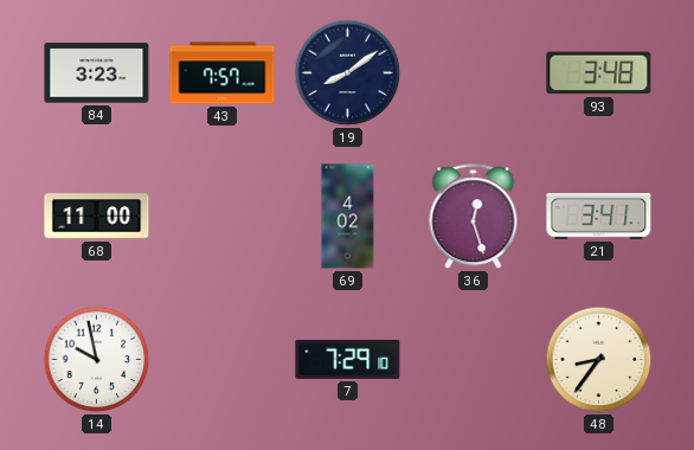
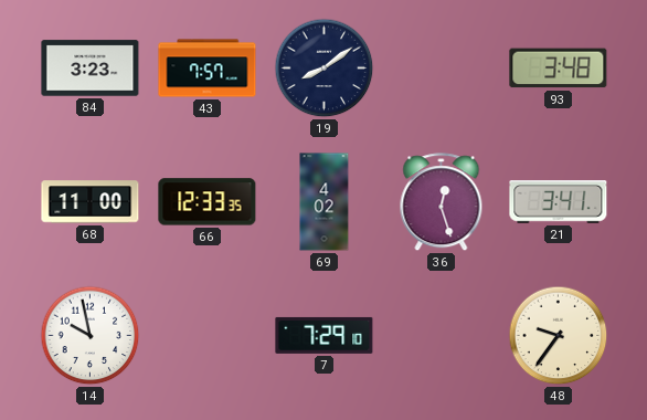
66: none -> 12:33 (208, 202)
48: 8:36 -> 9:36 (559, 336)
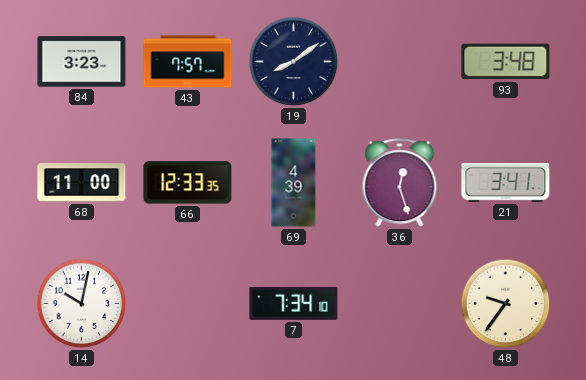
69: 4:02 -> 4:39 (294, 183)
14: 9:58 -> 10:02 (82, 304)
7: 7:29 -> 7:34 (294, 303)
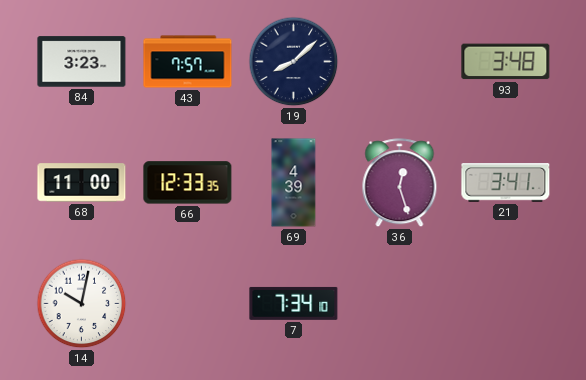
19: 8:09 -> 8:08 (294, 62)
48: 9:36 -> none (506, 304)
